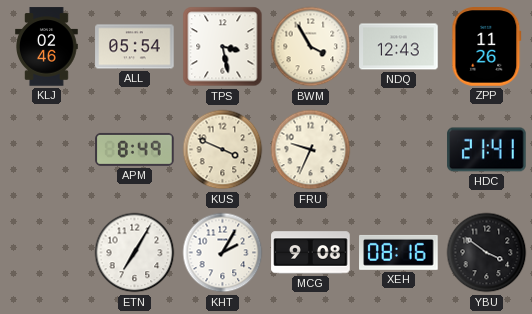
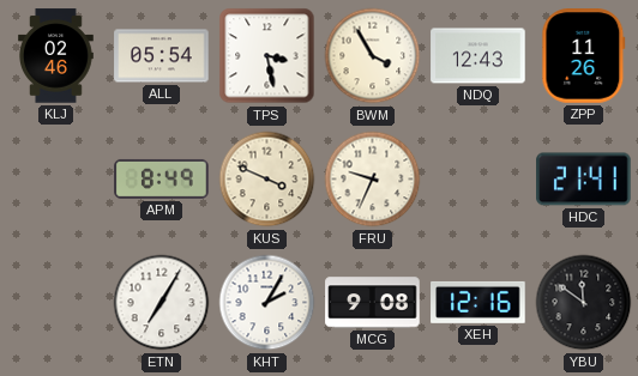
XEH: 08:16 -> 12:16 (478, 302)
YBU: 3:51 -> 11:51 (584, 303)
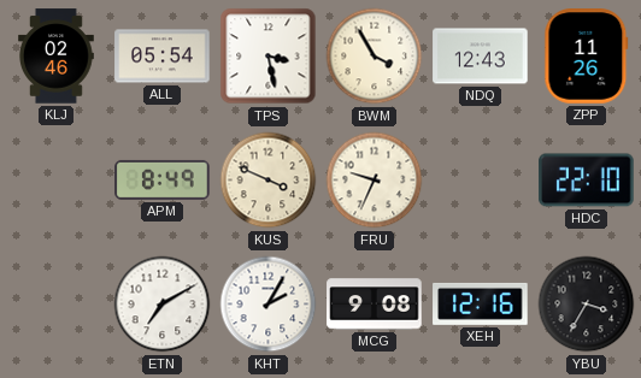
HDC: 21:41 -> 22:10 (587, 181)
ETN: 7:05 -> 7:10 (163, 305)
YBU: 11:51 -> 3:35 (587, 305)
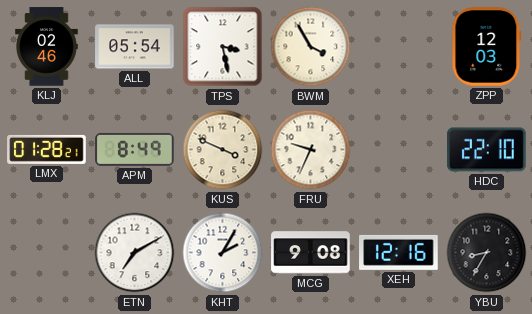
NDQ: 12:43 -> none (481, 57)
ZPP: 11:26 -> 12:03 (487, 47)
LMX: none -> 01:28 (47, 149)
YBU: 3:35 -> 8:35 (487, 253)
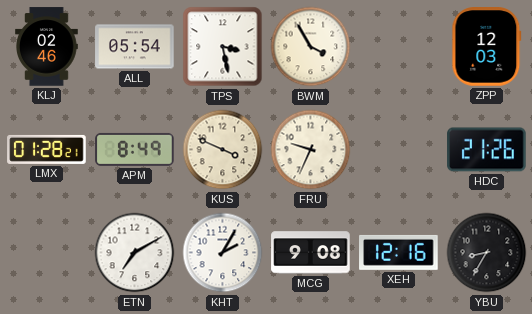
HDC: 22:10 -> 21:26 (487, 150)
